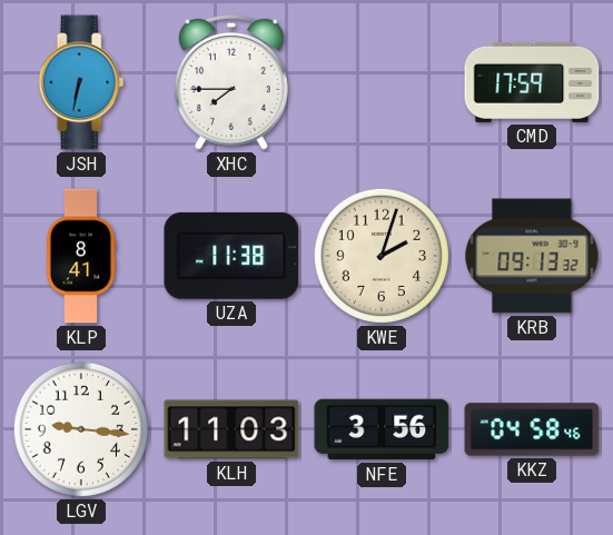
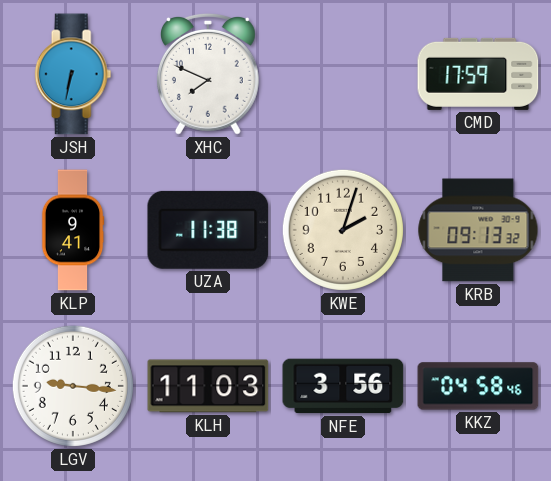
XHC: 7:45 -> 7:49 (208, 74)
KLP: 8:41 -> 9:41 (73, 230)
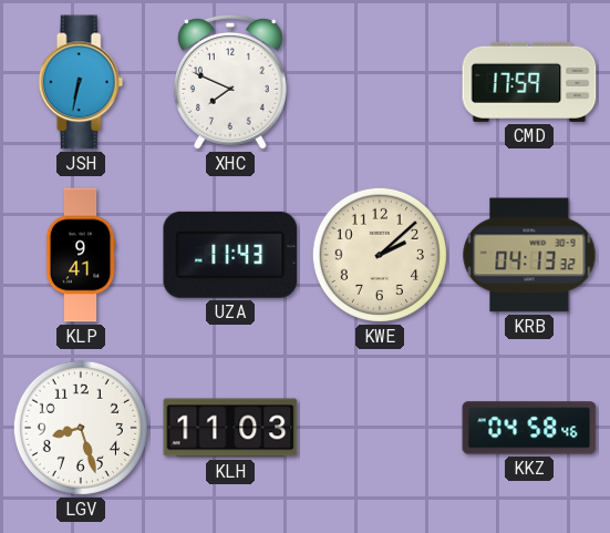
UZA: 11:38 -> 11:43 (230, 255)
KWE: 2:03 -> 2:08 (380, 255)
KRB: 09:13 -> 04:13 (529, 255)
LGV: 9:16 -> 8:27 (81, 428)
NFE: 3:56 -> none (343, 386)
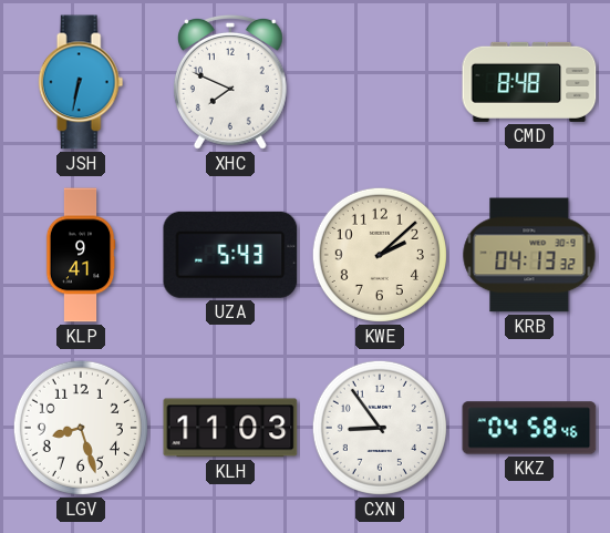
CMD: 17:59 -> 8:48 (529, 82)
UZA: 11:43 -> 5:43 (230, 255)
CXN: none -> 8:54 (380, 428)
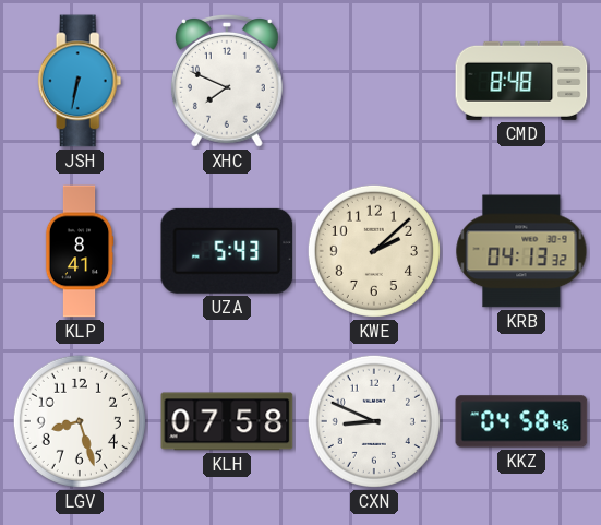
KLP: 9:41 -> 8:41 (80, 251)
KLH: 11:03 -> 07:58 (227, 421)
CXN: 8:54 -> 8:49 (374, 421)
